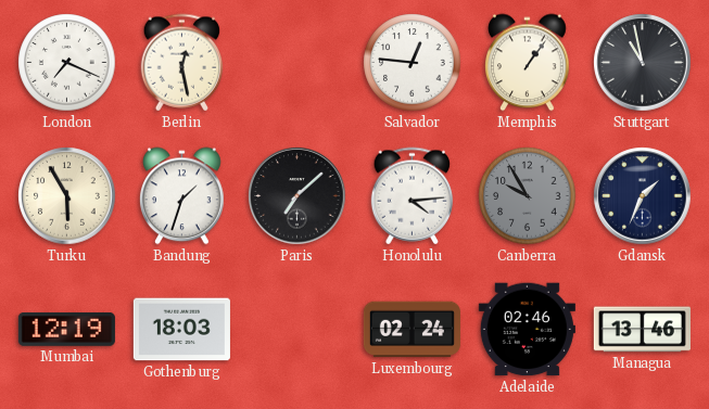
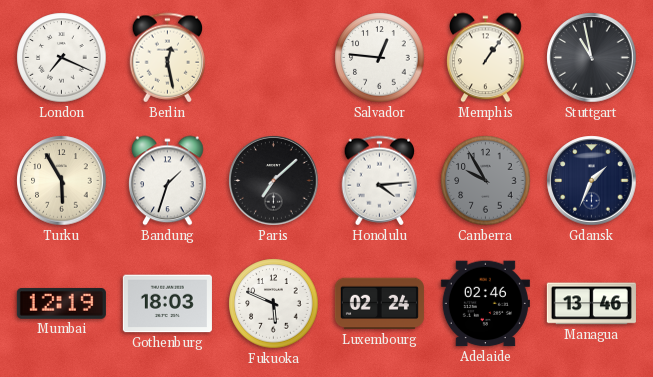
Fukuoka: none -> 5:49 (274, 304)
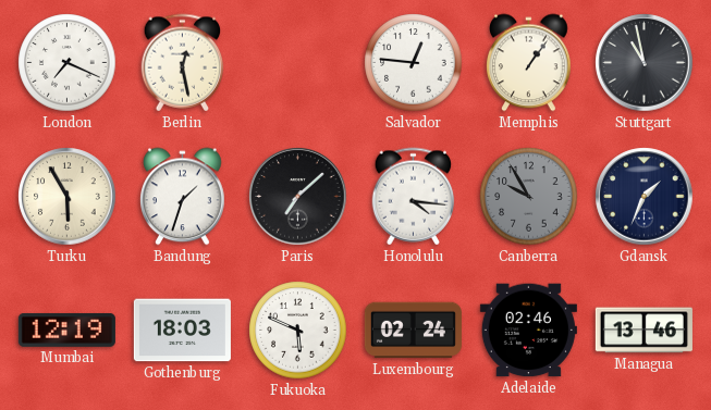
Honolulu: 4:14 -> 4:16 (414, 197)
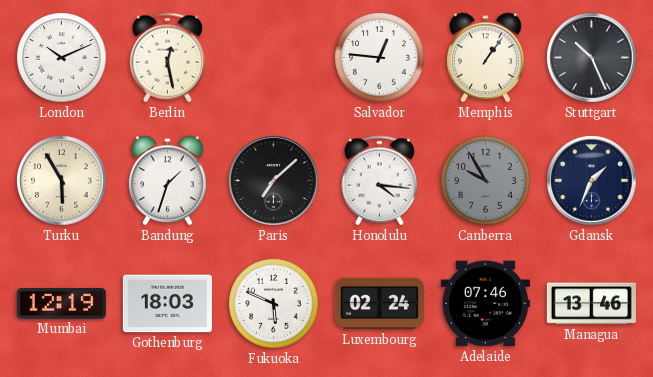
London: 7:19 -> 10:11 (62, 58)
Stuttgart: 10:58 -> 10:26 (592, 58)
Adelaide: 02:46 -> 07:46 (485, 304)
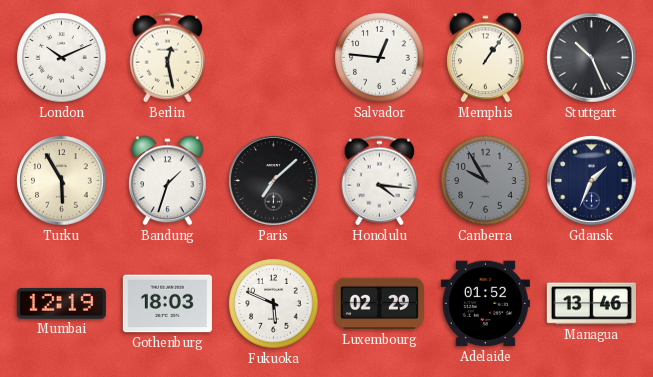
Luxembourg: 02:24 -> 02:29 (379, 304)
Adelaide: 07:46 -> 01:52 (485, 304)
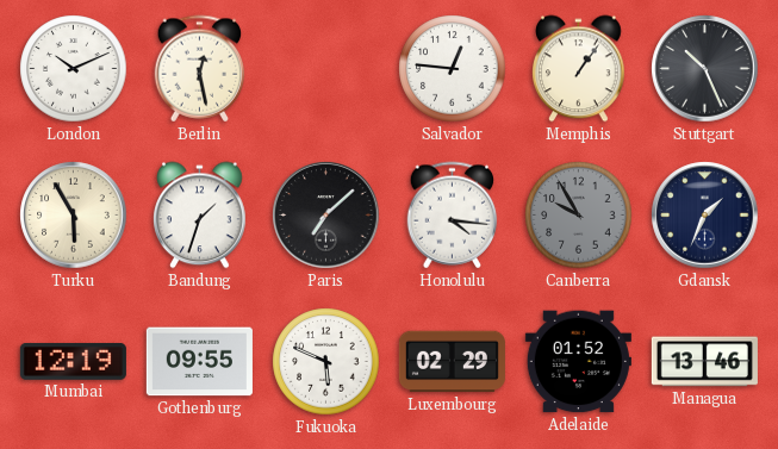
Gothenburg: 18:03 -> 09:55 (199, 362)
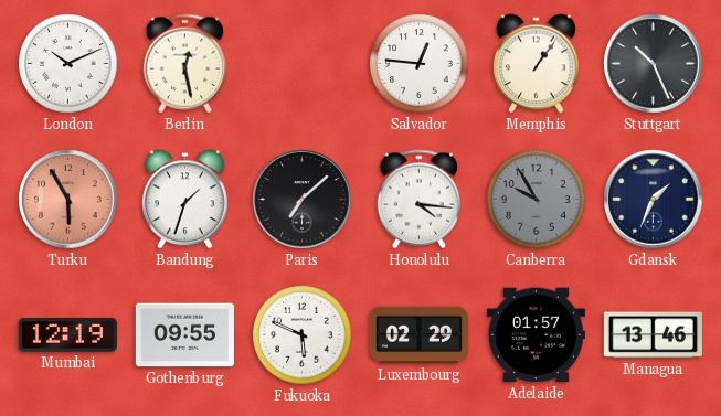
Turku dial: cream -> salmon (68, 200)
Adelaide: 01:52 -> 01:57 (536, 335)
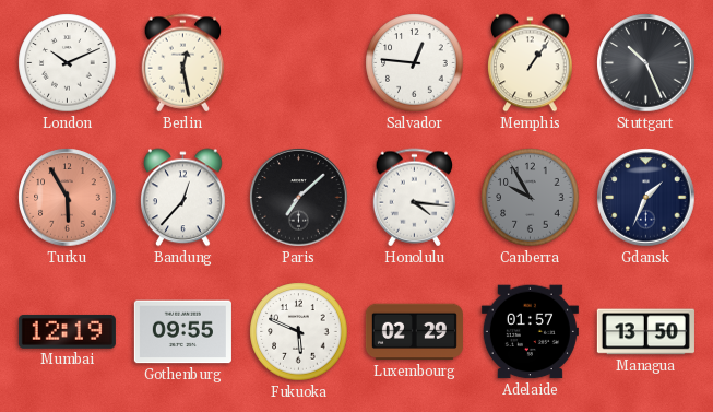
Bandung: 1:33 -> 12:37 (183, 198)
Managua: 13:46 -> 13:50 (645, 332)
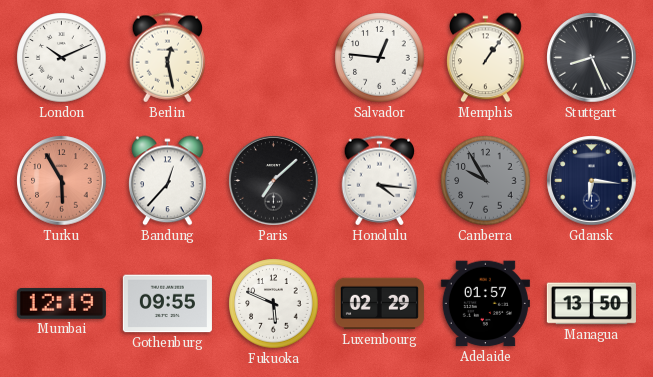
Stuttgart: 10:26 -> 8:26 (592, 58)
Gdansk: 1:34 -> 6:16 (592, 181)
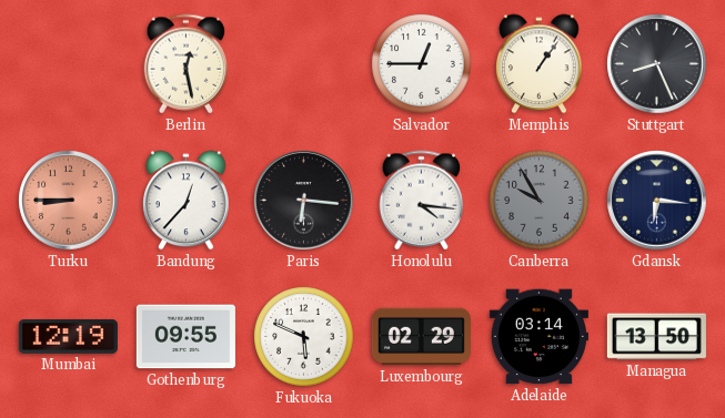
London: 10:11 -> none (62, 58)
Salvador: 12:46 -> 12:45 (422, 64)
Turku: 5:55 -> 8:45 (69, 201)
Paris: 7:08 -> 6:16 (304, 201)
Adelaide: 01:57 -> 03:14 (538, 337)
